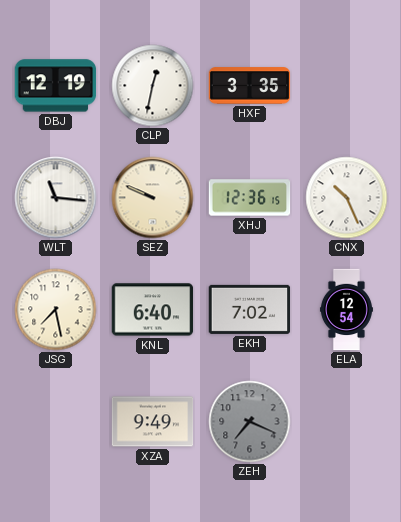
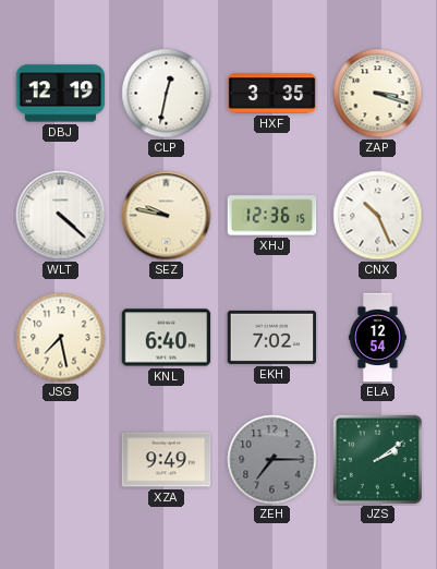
ZAP: none -> 3:18 (378, 94)
WLT: 11:16 -> 4:22 (61, 216)
SEZ: 9:49 -> 9:47 (167, 216)
ZEH: 7:19 -> 7:15 (272, 460)
JZS: none -> 2:09 (377, 459)
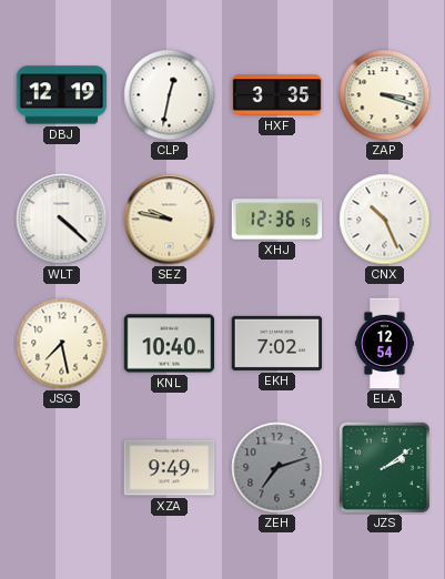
KNL: 6:40 -> 10:40 (170, 344)
ZEH: 7:15 -> 7:12 (277, 468)
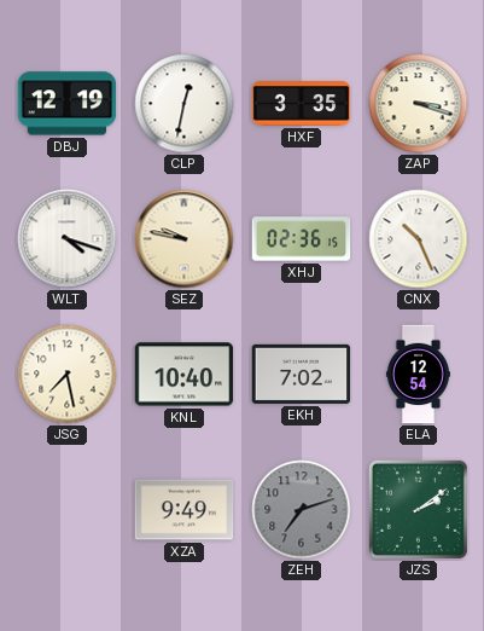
WLT: 4:22 -> 4:18 (68, 239)
XHJ: 12:36 -> 02:36 (302, 239)
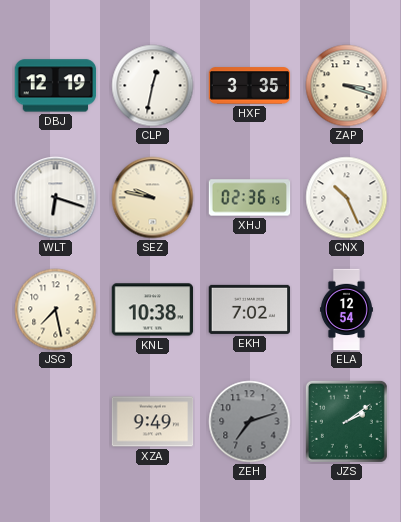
WLT: 4:18 -> 6:18 (56, 198)
KNL: 10:40 -> 10:38 (153, 310)
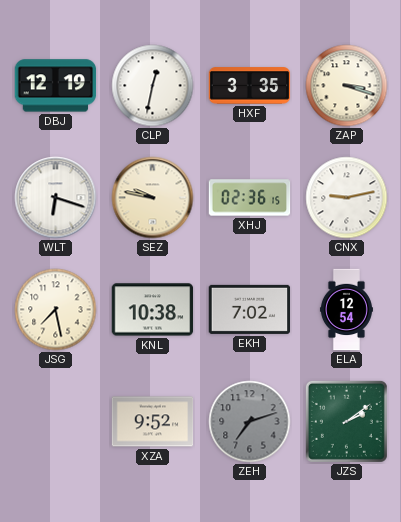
CNX: 10:26 -> 9:13 (347, 198)
XZA: 9:49 -> 9:52 (153, 422)
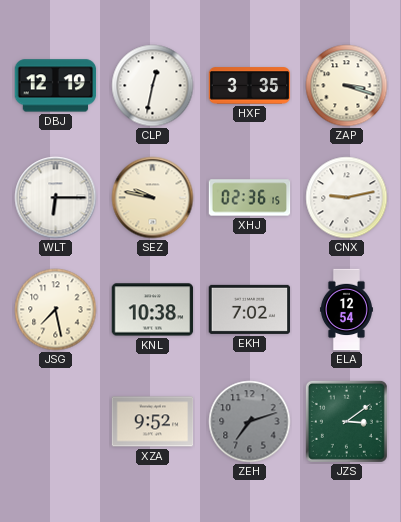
WLT: 6:18 -> 6:15 (56, 198)
JZS: 2:09 -> 3:09 (346, 421)
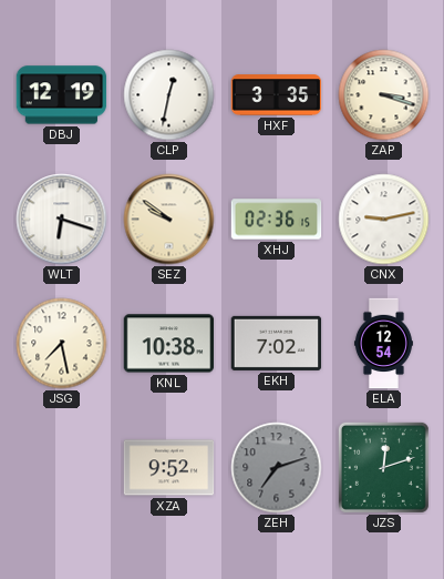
WLT: 6:15 -> 6:18 (62, 220)
SEZ: 9:47 -> 9:51 (169, 220)
JZS: 3:09 -> 12:12 (383, 467)
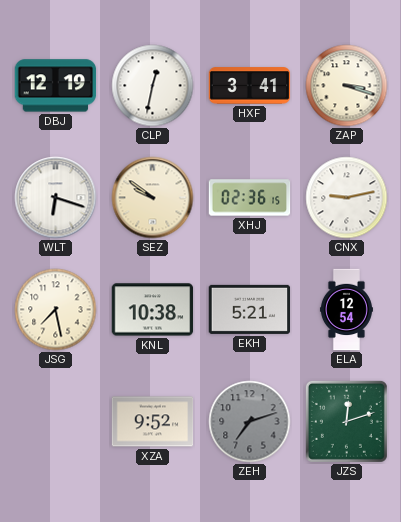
HXF: 3:35 -> 3:41 (250, 86)
EKH: 7:02 -> 5:21 (250, 309)
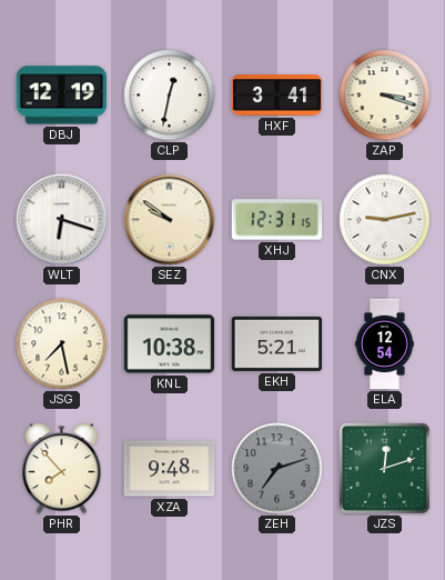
XHJ: 02:36 -> 12:31 (277, 220)
PHR: none -> 7:53 (62, 469)
XZA: 9:52 -> 9:48 (170, 469)
